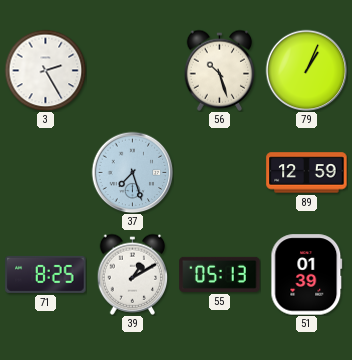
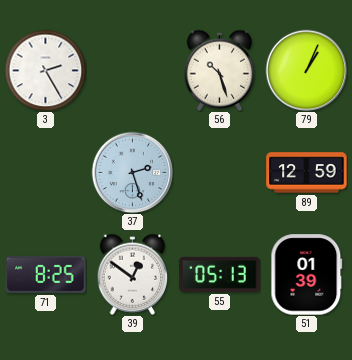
37: 7:27 -> 2:27 (132, 172)
39: 1:10 -> 12:51 (133, 274)
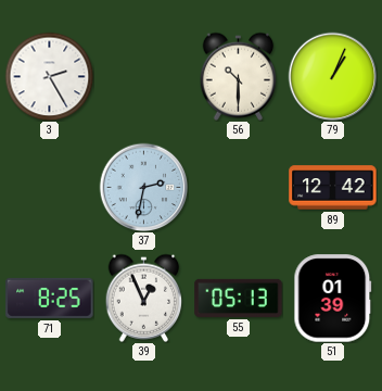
56: 10:27 -> 10:30 (239, 76)
37: 2:27 -> 2:32 (143, 187)
89: 12:59 -> 12:42 (333, 188)
39: 12:51 -> 12:56 (144, 298)
